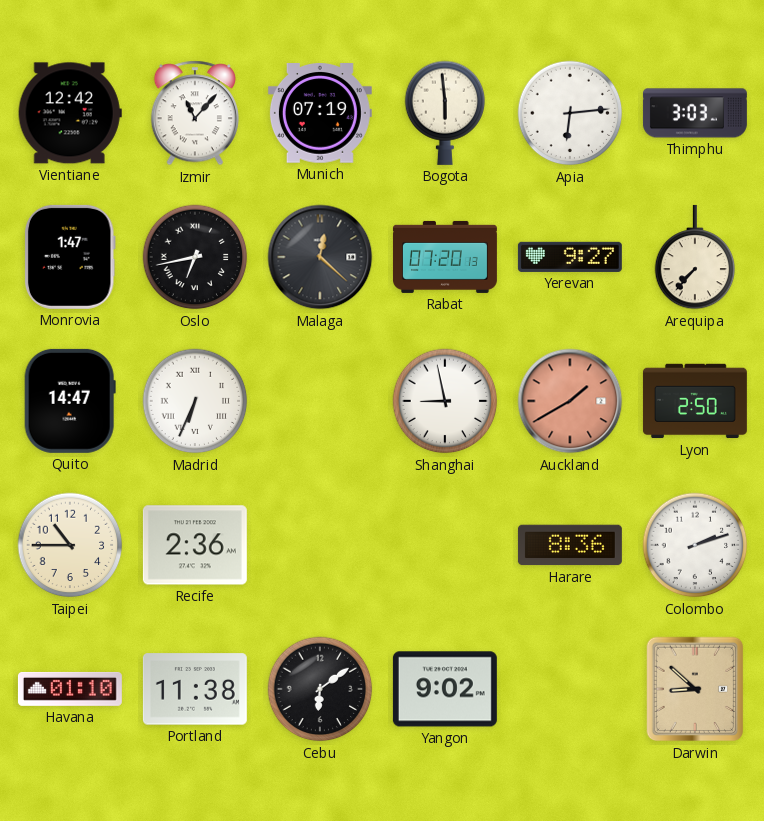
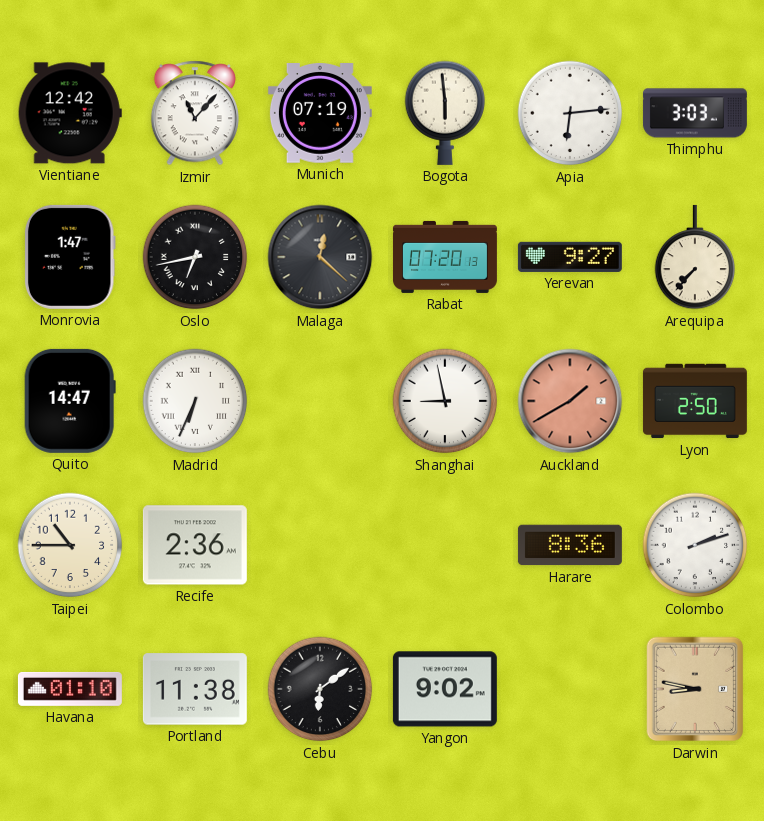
Darwin: 8:52 -> 8:47 (695, 689)
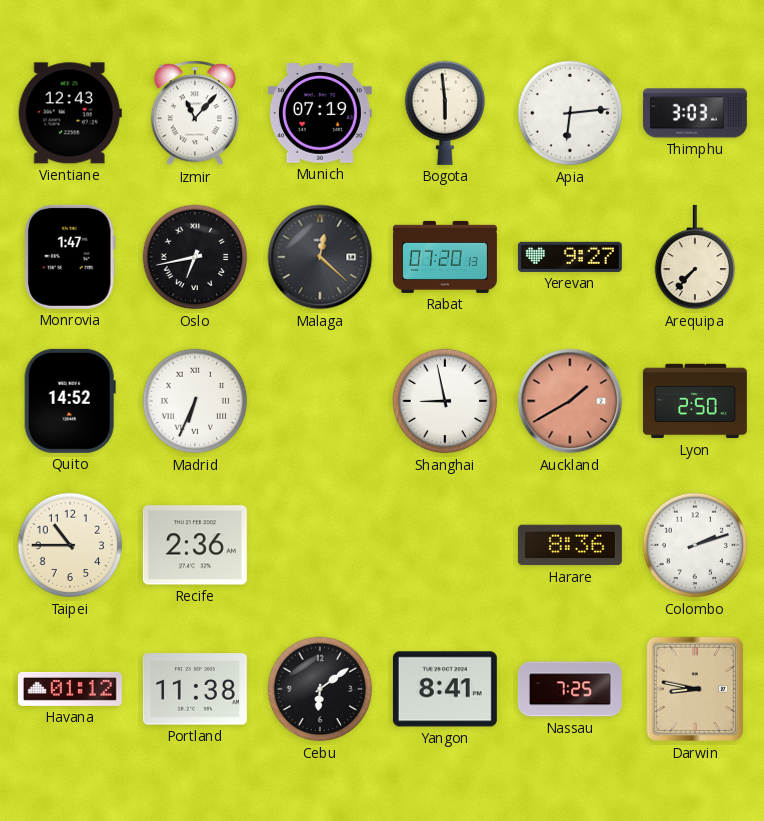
Vientiane: 12:42 -> 12:43 (70, 113)
Quito: 14:47 -> 14:52 (70, 401)
Havana: 01:10 -> 01:12 (70, 689)
Yangon: 9:02 -> 8:41 (445, 689)
Nassau: none -> 7:25 (570, 689)
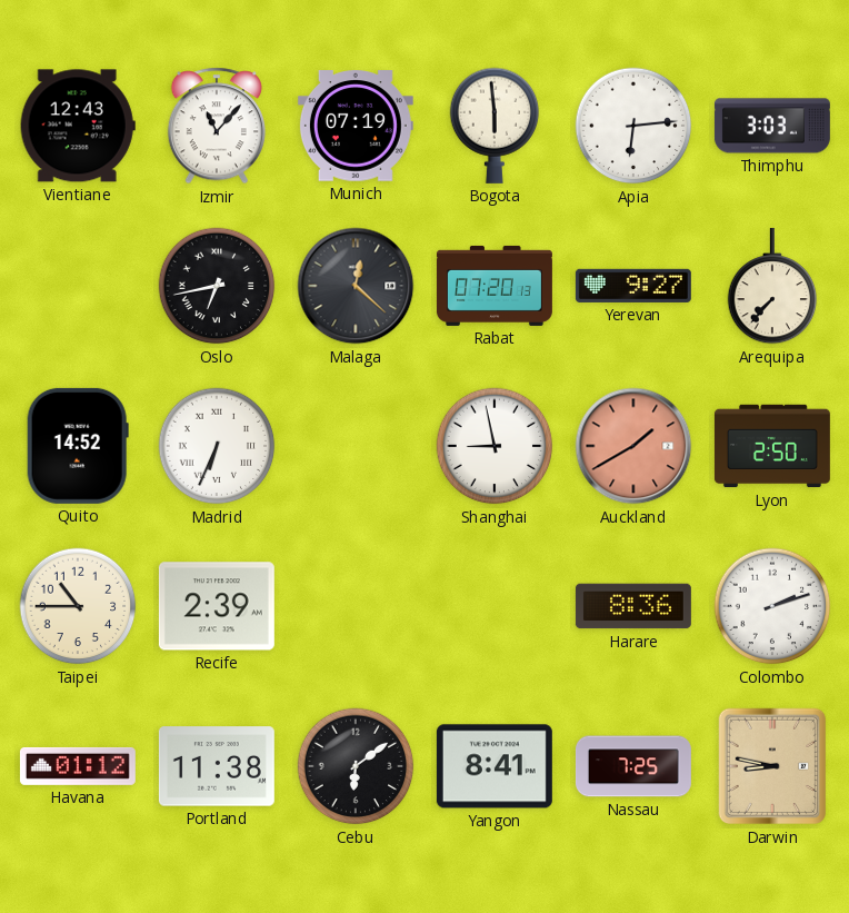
Monrovia: 1:47 -> none (70, 257)
Recife: 2:36 -> 2:39 (217, 606)
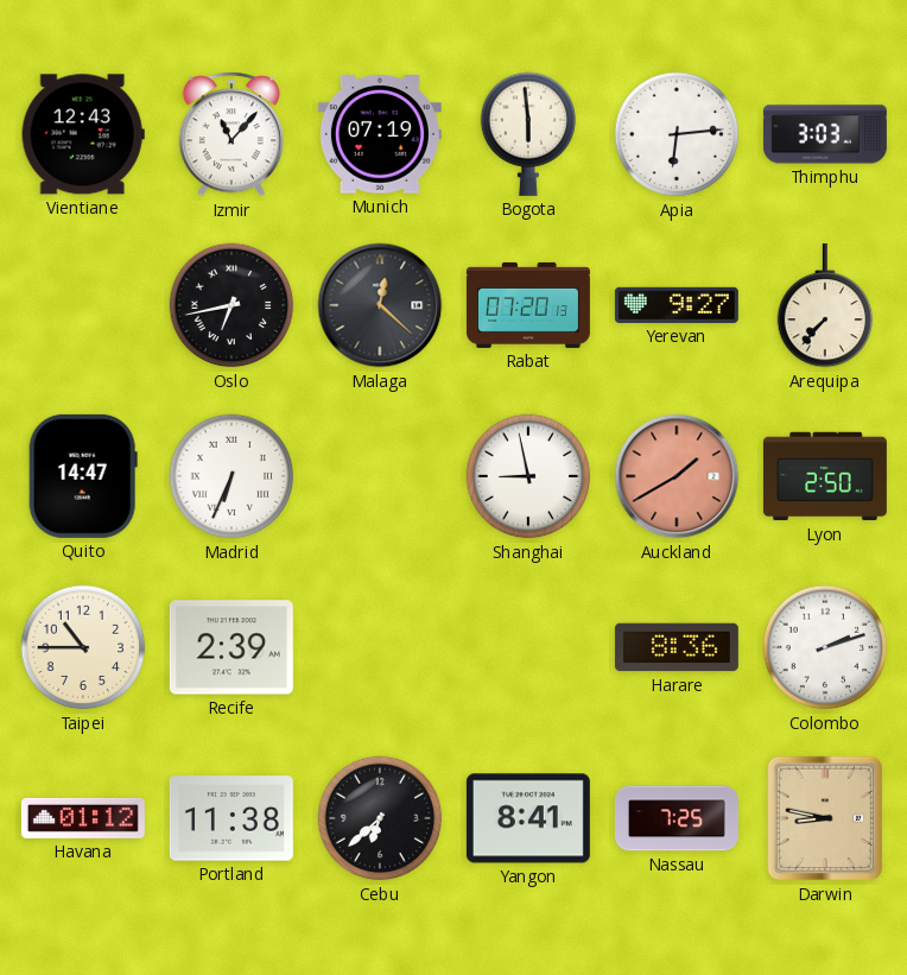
Quito: 14:52 -> 14:47 (83, 476)
Cebu: 6:09 -> 6:38 (380, 818)
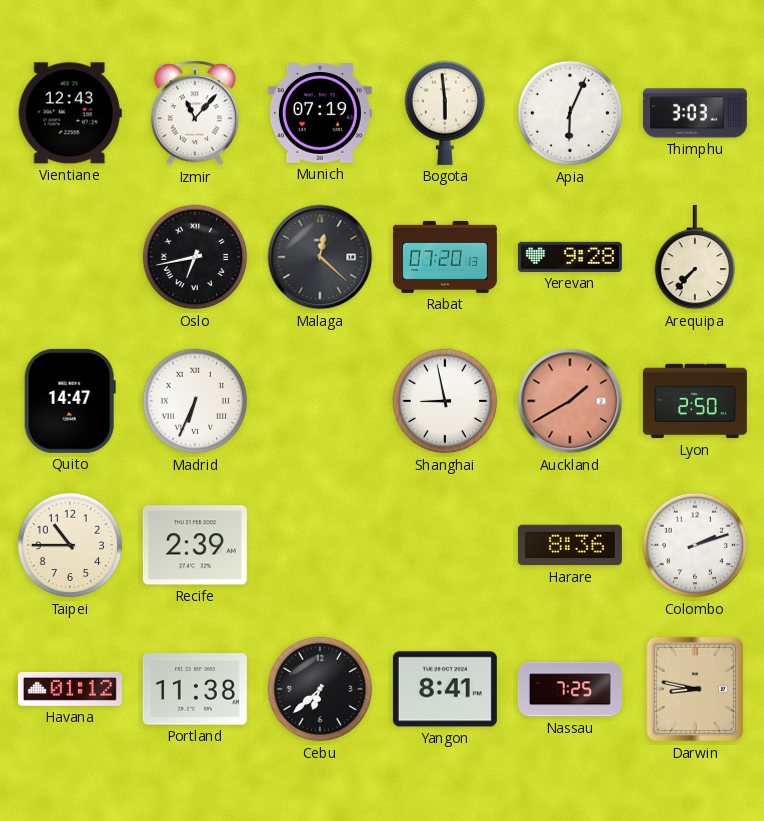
Apia: 6:14 -> 6:04 (570, 113)
Yerevan: 9:27 -> 9:28 (570, 257)
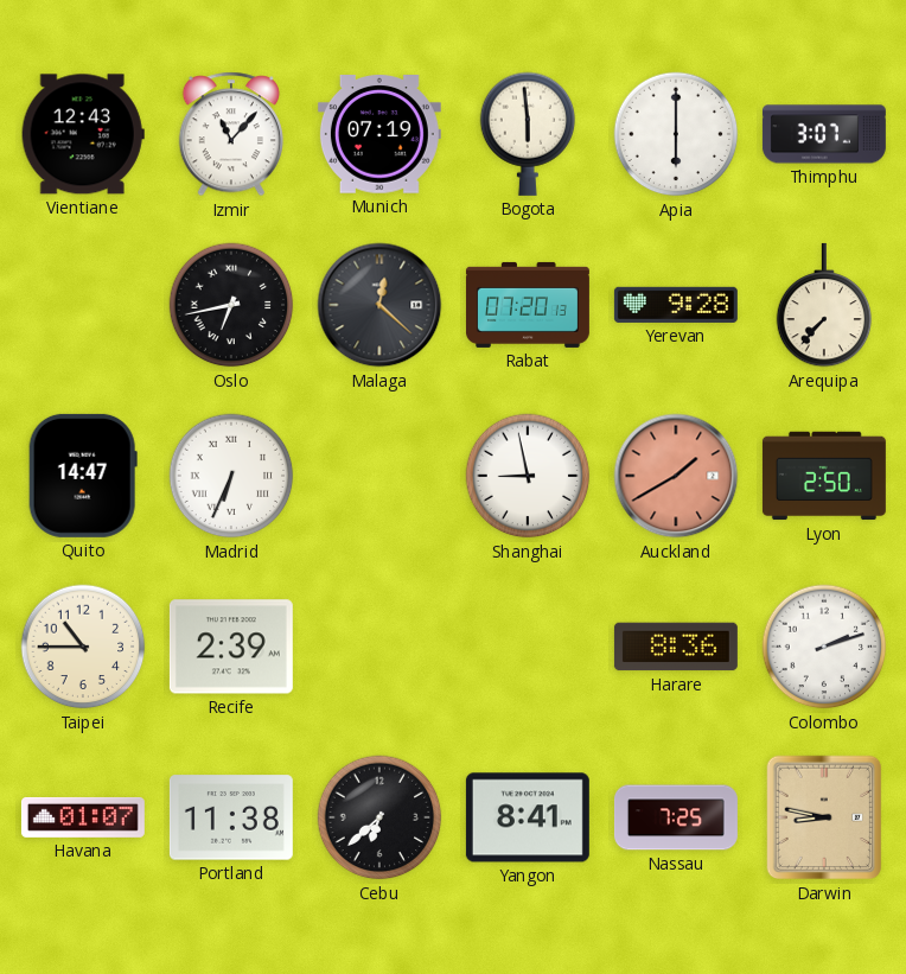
Apia: 6:04 -> 6:00 (676, 134)
Thimphu: 3:03 -> 3:07 (824, 134)
Havana: 01:12 -> 01:07 (83, 817)
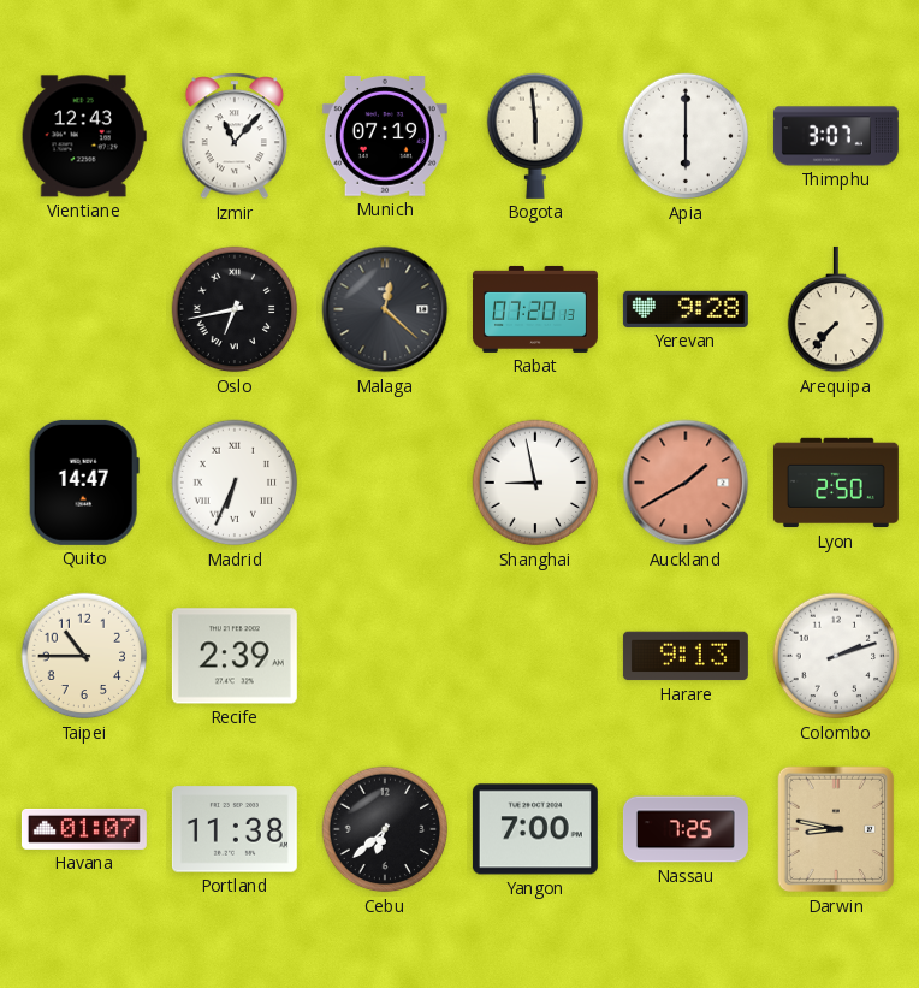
Harare: 8:36 -> 9:13 (686, 656)
Yangon: 8:41 -> 7:00 (535, 829)
